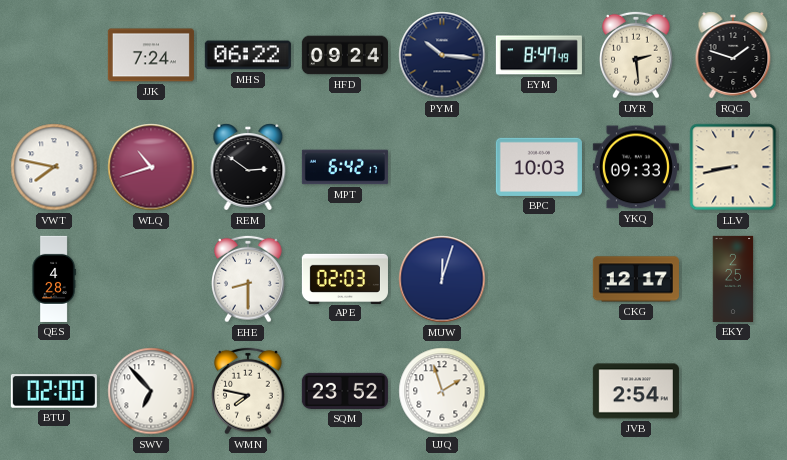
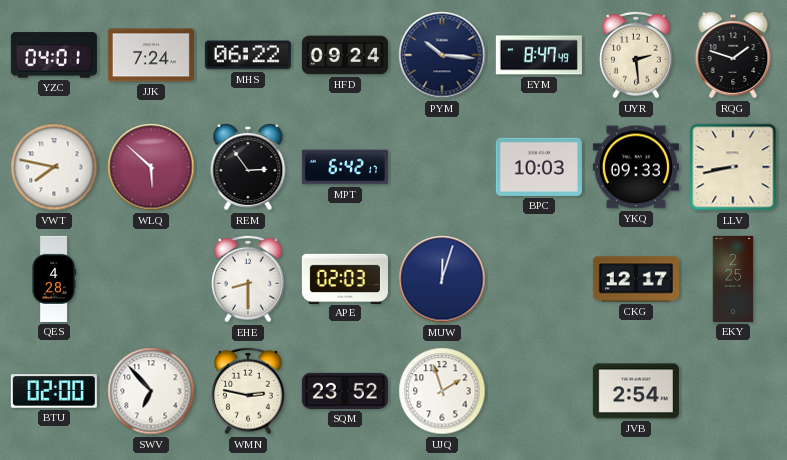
YZC: none -> 04:01 (54, 55)
WLQ: 10:42 -> 5:52 (151, 167)
REM: 2:51 -> 2:54 (248, 167)
WMN: 7:47 -> 2:47 (248, 391)
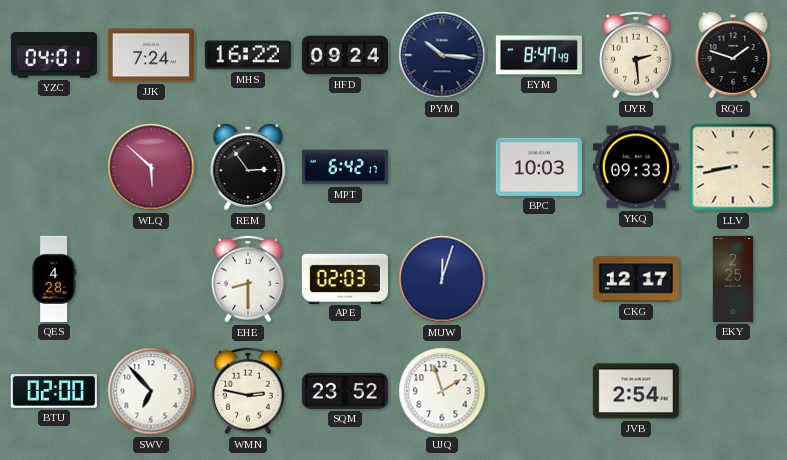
MHS: 06:22 -> 16:22 (248, 55)
VWT: 7:47 -> none (54, 167)
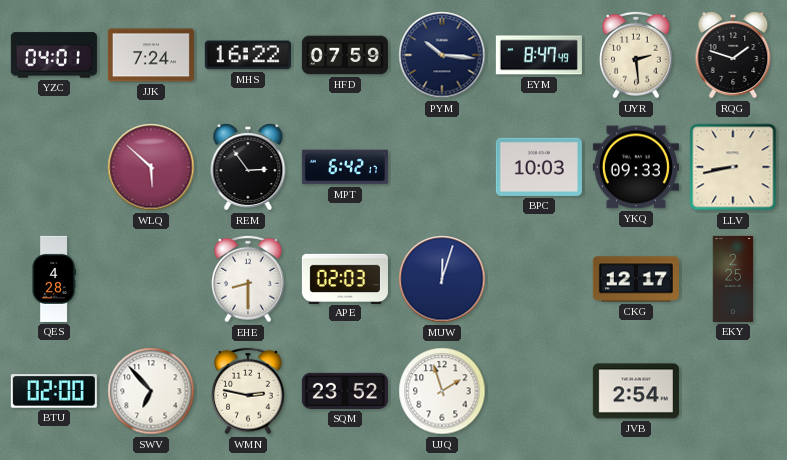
HFD: 09:24 -> 07:59 (345, 55)
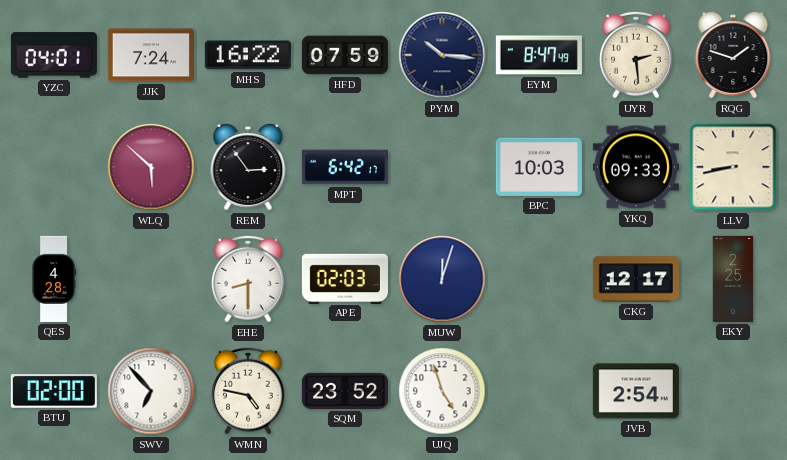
WMN: 2:47 -> 4:47 (248, 391)
UJQ: 1:57 -> 4:57 (442, 391)
